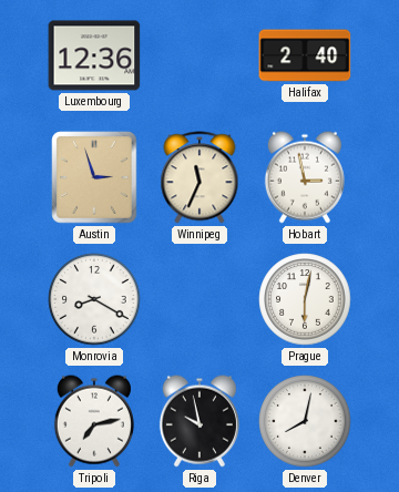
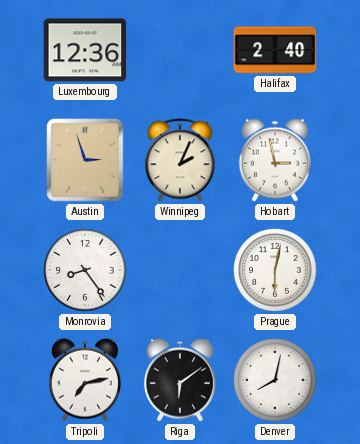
Winnipeg: 11:34 -> 2:04 (180, 160)
Monrovia: 8:20 -> 8:24 (85, 270)
Riga: 9:58 -> 6:09 (180, 380)
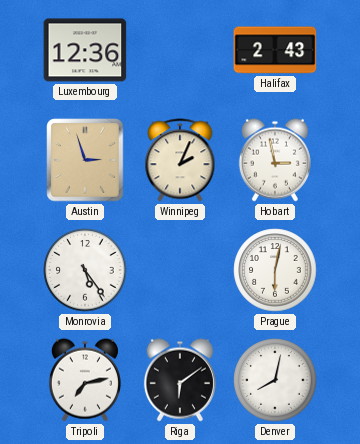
Halifax: 2:40 -> 2:43 (275, 50)
Monrovia: 8:24 -> 5:24 (85, 270)
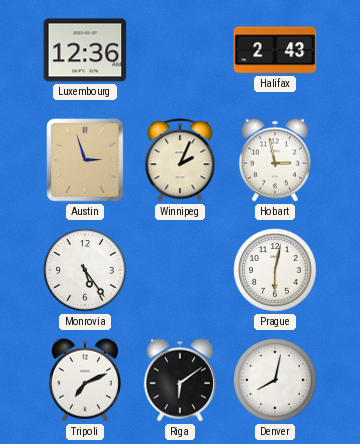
Tripoli: 7:13 -> 7:11 (85, 380)
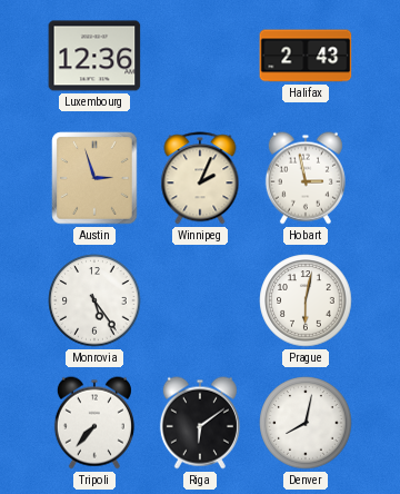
Tripoli: 7:11 -> 7:37 (94, 423)
